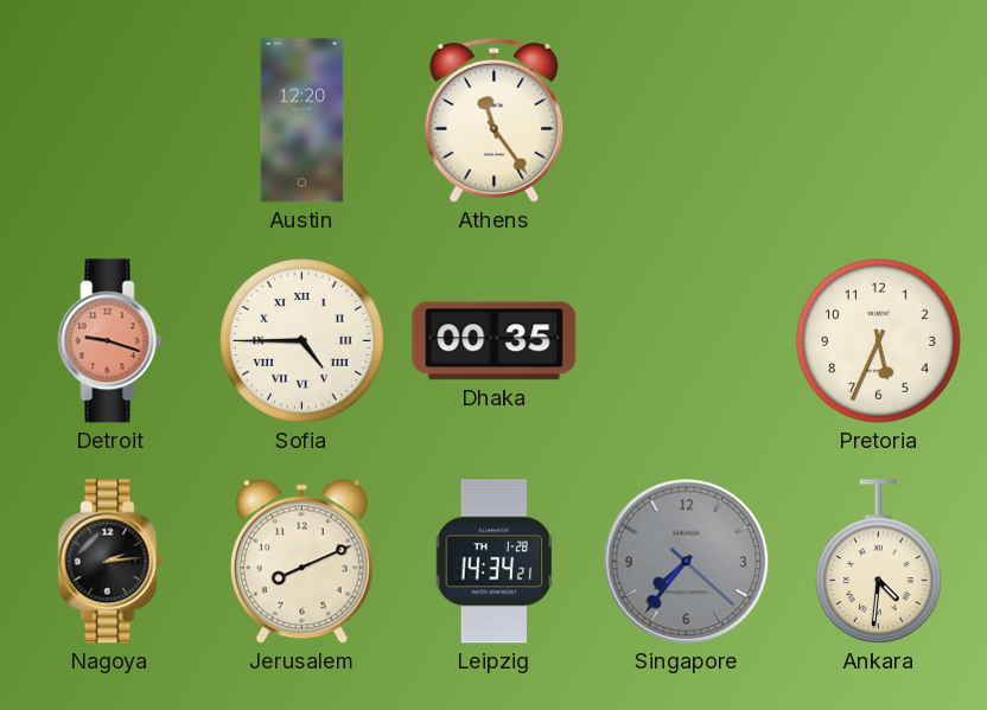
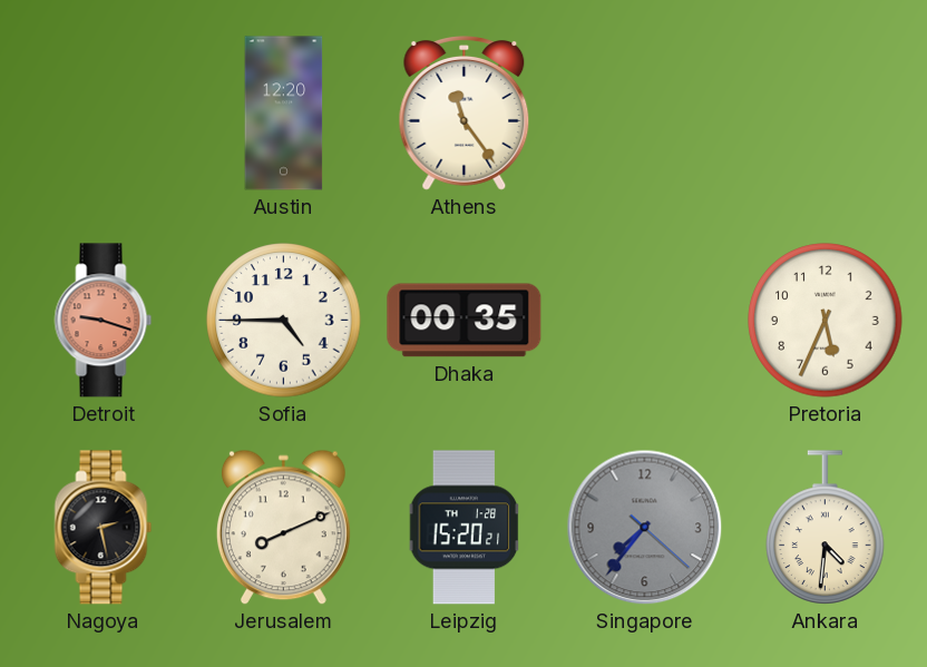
Sofia numerals: Roman -> Arabic (284, 321)
Nagoya: 2:14 -> 2:28 (104, 528)
Leipzig: 14:34 -> 15:20 (465, 528)
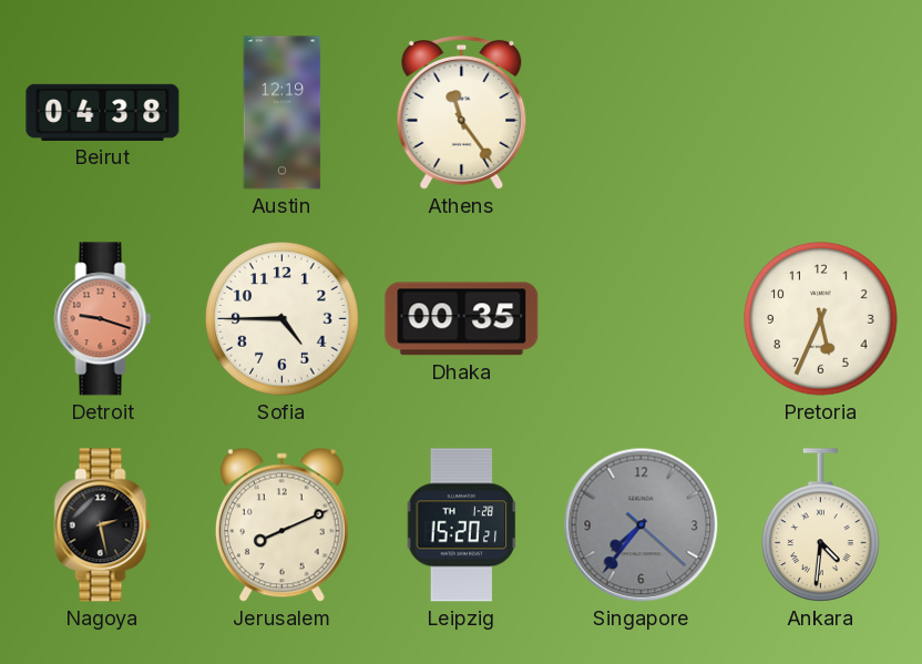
Beirut: none -> 04:38 (103, 112)
Austin: 12:20 -> 12:19 (283, 113)
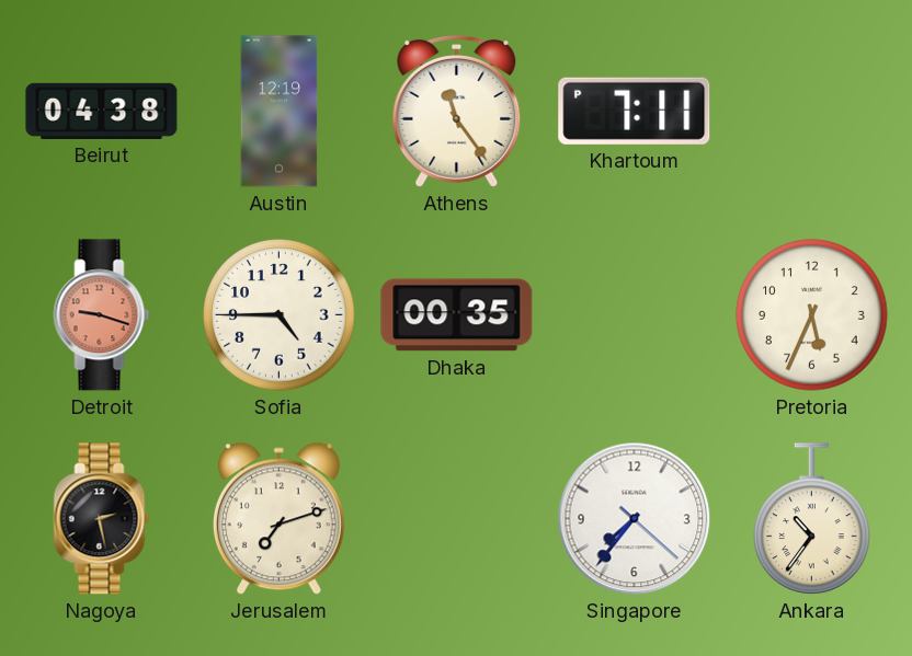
Khartoum: none -> 7:11 (635, 111)
Jerusalem: 8:11 -> 7:12 (278, 519)
Leipzig: 15:20 -> none (462, 525)
Singapore dial: grey -> white (635, 519)
Ankara: 4:31 -> 10:36 (812, 519)
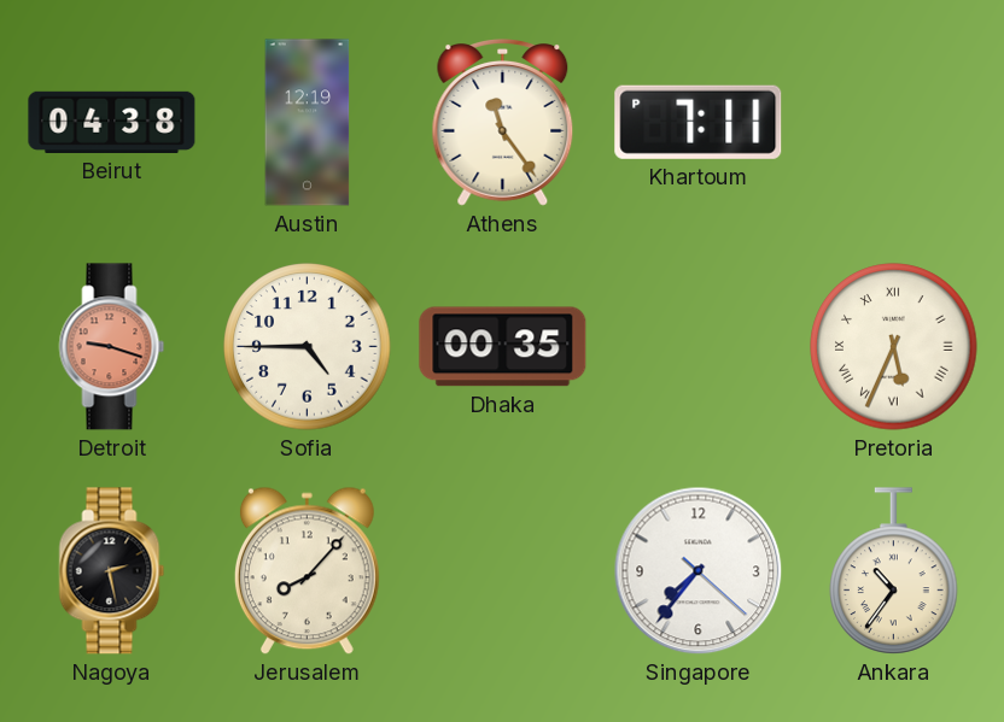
Pretoria numerals: Arabic -> Roman (894, 347)
Jerusalem: 7:12 -> 8:07 (307, 571)
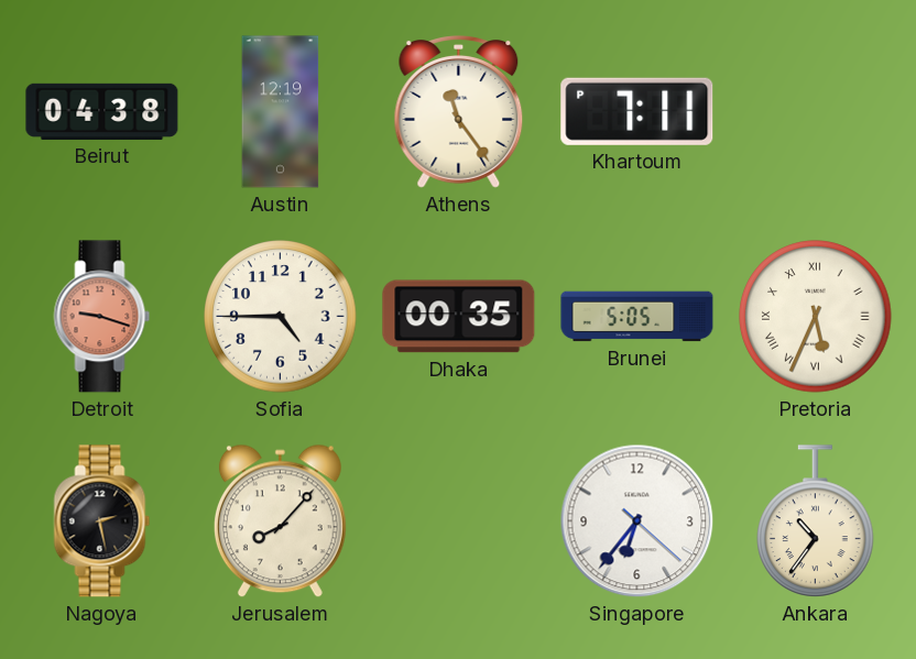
Brunei: none -> 5:05 (637, 317)
Singapore: 7:36 -> 6:36 (637, 521)
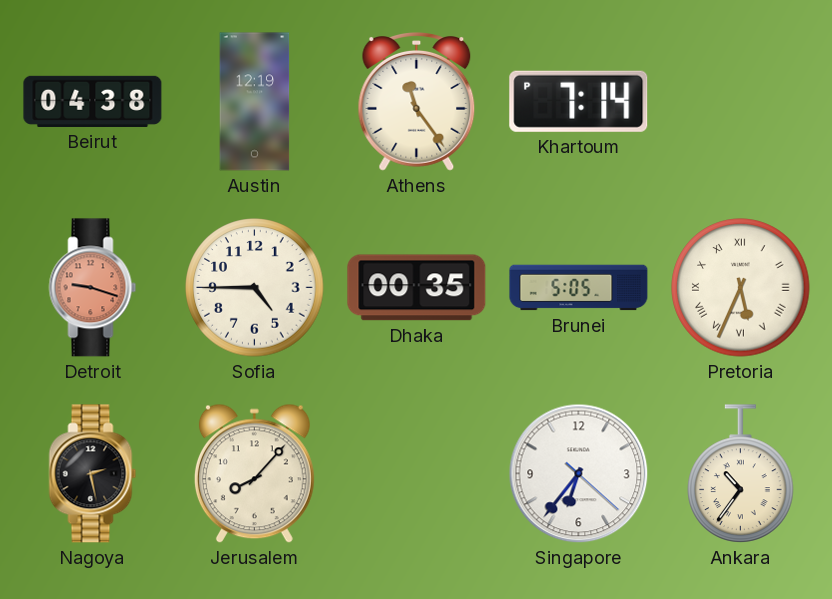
Khartoum: 7:11 -> 7:14 (579, 101)
